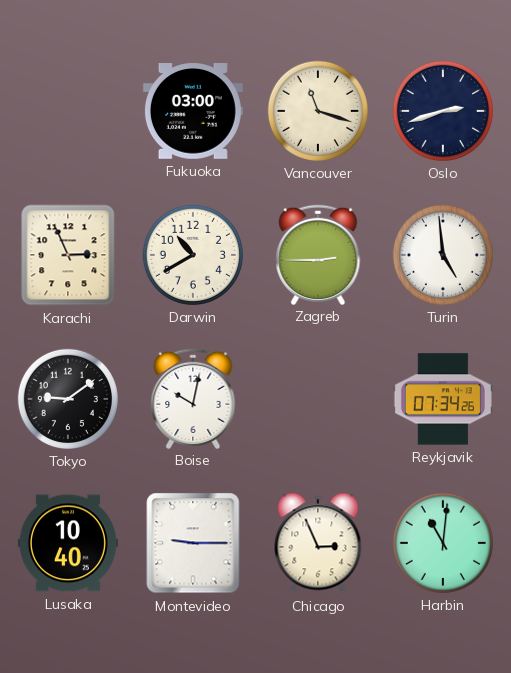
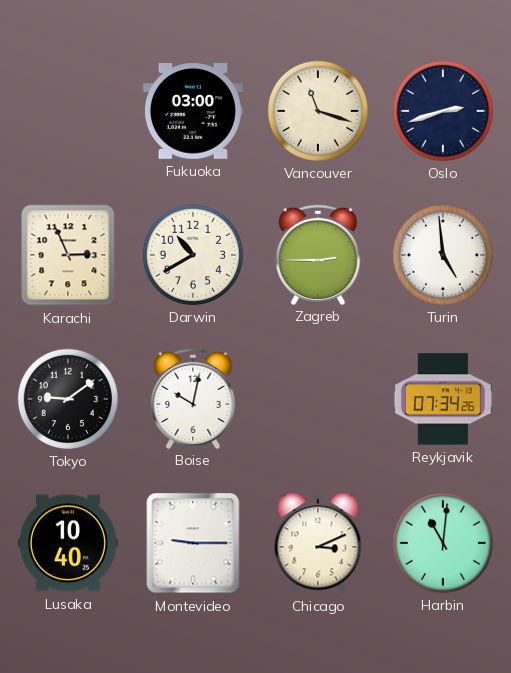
Chicago: 2:56 -> 3:11 (318, 543)
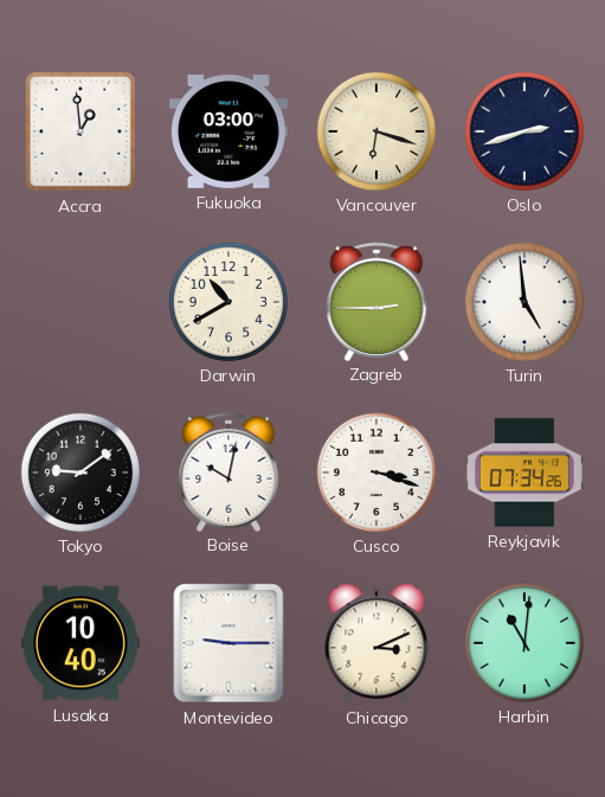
Accra: none -> 12:59 (81, 131)
Vancouver: 11:18 -> 6:18 (376, 131)
Karachi: 2:56 -> none (68, 255)
Cusco: none -> 3:18 (376, 473)
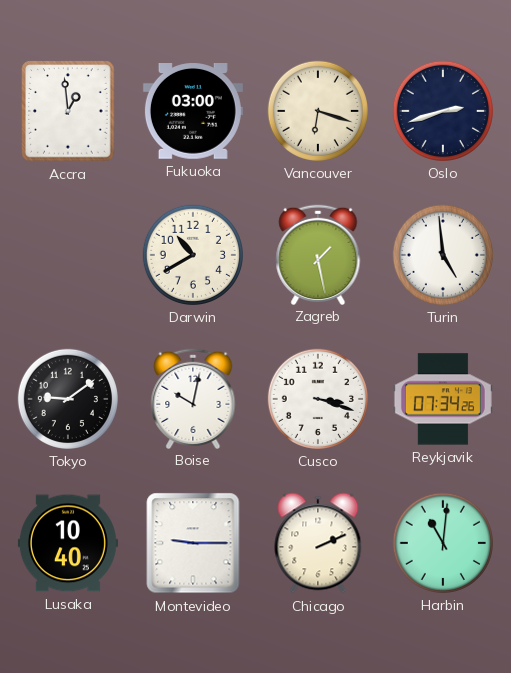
Zagreb: 2:45 -> 1:28 (318, 254)
Chicago: 3:11 -> 2:11 (318, 543)
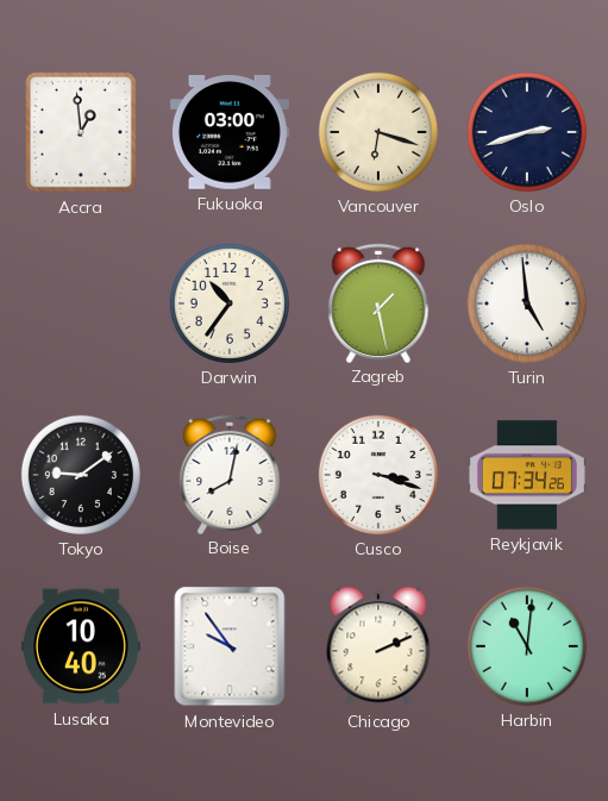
Darwin: 10:40 -> 10:36 (230, 303)
Boise: 10:02 -> 8:02 (230, 474)
Montevideo: 9:15 -> 9:54 (230, 646)
